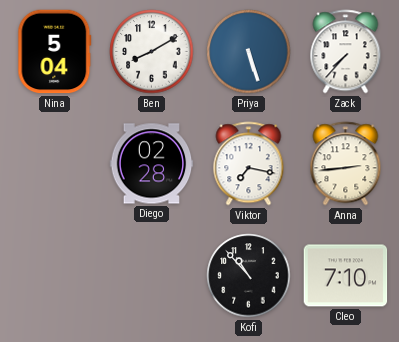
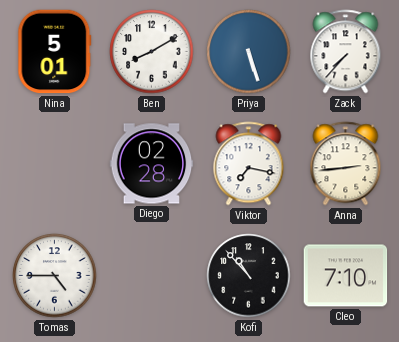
Nina: 5:04 -> 5:01 (55, 52)
Tomas: none -> 4:45 (55, 276)
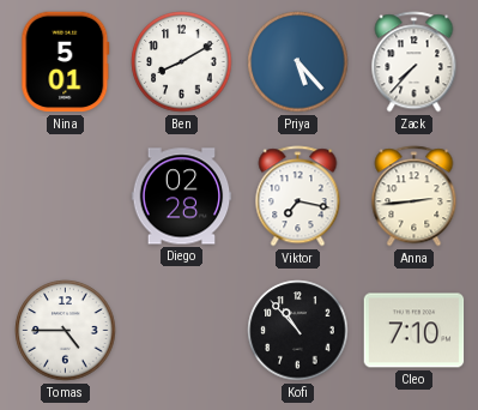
Priya: 5:27 -> 5:23 (298, 62)
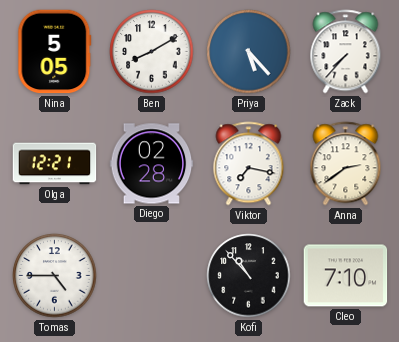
Nina: 5:01 -> 5:05 (55, 52)
Olga: none -> 12:21 (55, 164)
Anna: 2:44 -> 2:39 (346, 164)
